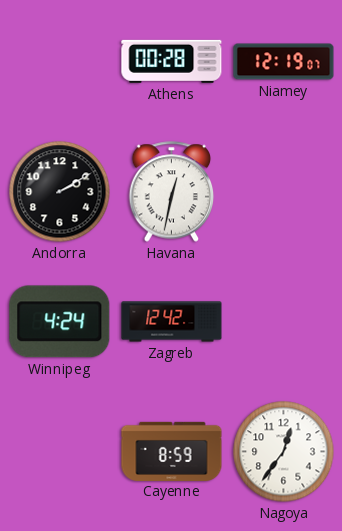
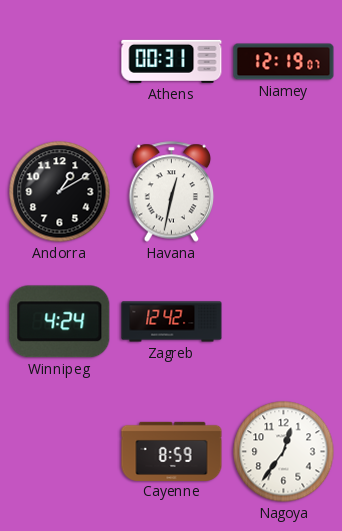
Athens: 00:28 -> 00:31 (172, 61)
Andorra: 2:10 -> 1:10 (60, 192)
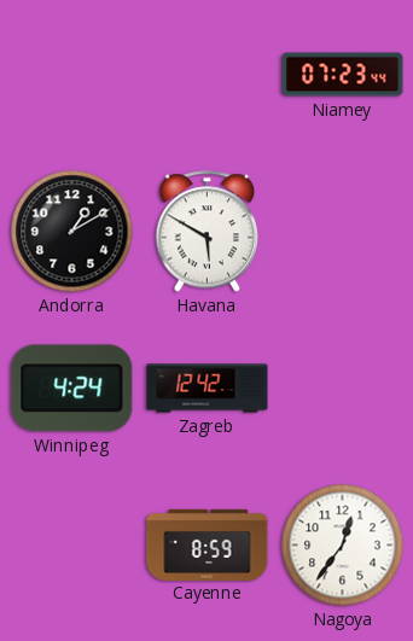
Athens: 00:31 -> none (172, 61)
Niamey: 12:19 -> 07:23 (343, 75)
Havana: 12:32 -> 5:50 (208, 232)
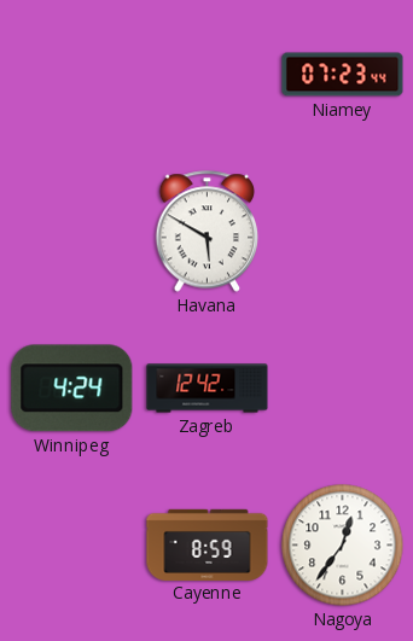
Andorra: 1:10 -> none (72, 232)
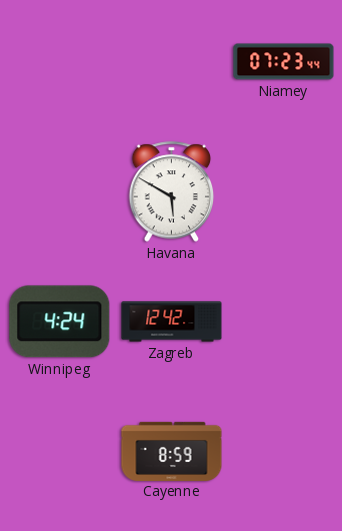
Nagoya: 12:36 -> none (343, 546)
